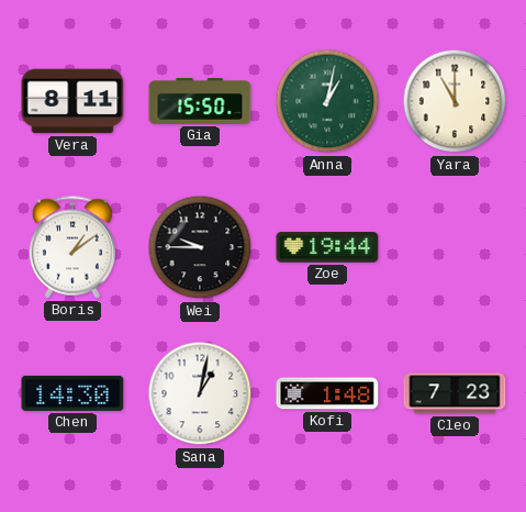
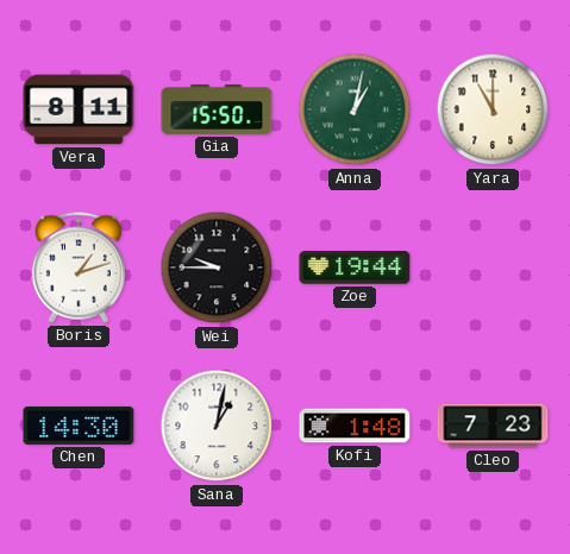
Boris: 1:09 -> 1:12 (79, 267)
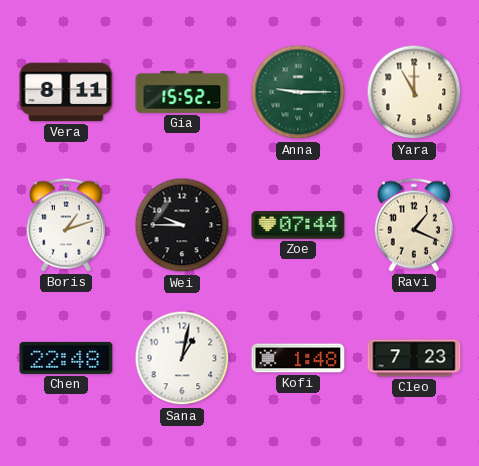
Gia: 15:50 -> 15:52 (182, 93)
Anna: 1:02 -> 9:15 (298, 92)
Zoe: 19:44 -> 07:44 (298, 225)
Ravi: none -> 1:19 (414, 225)
Chen: 14:30 -> 22:48 (66, 358)
